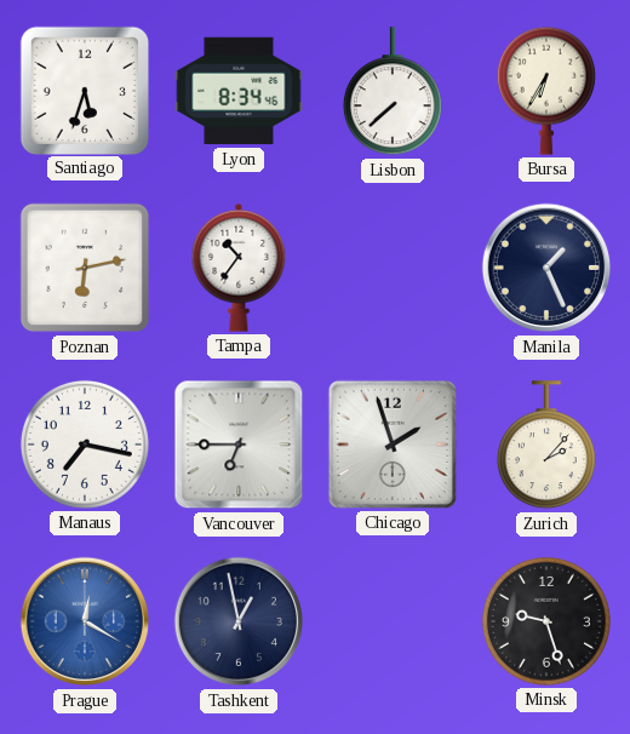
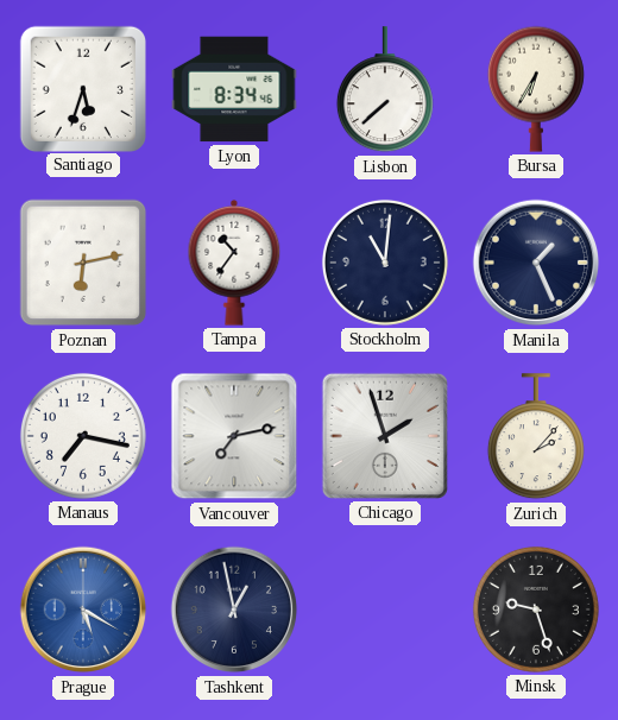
Stockholm: none -> 11:01 (385, 263)
Vancouver: 6:45 -> 7:13 (234, 436)
Prague: 12:20 -> 5:20 (83, 610)
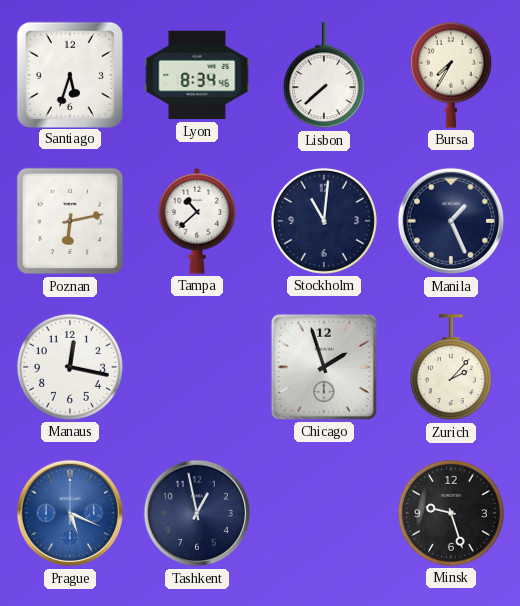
Bursa: 6:35 -> 7:35 (451, 75)
Tampa: 10:36 -> 10:38 (197, 221)
Manaus: 7:17 -> 12:17 (70, 367)
Vancouver: 7:13 -> none (234, 436)
Prague: 5:20 -> 5:19 (70, 513)
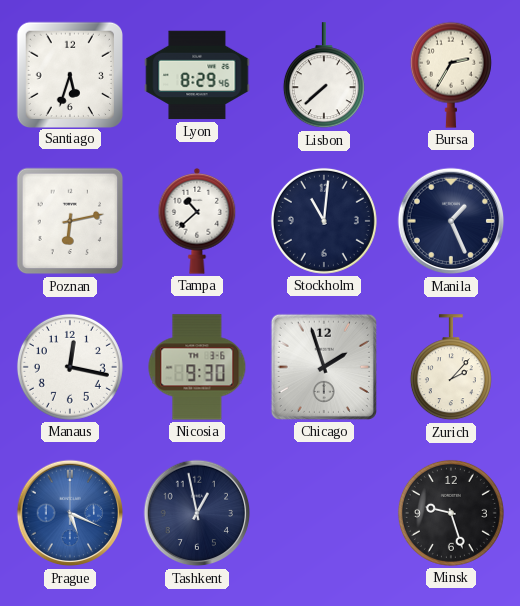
Lyon: 8:34 -> 8:29 (197, 75)
Bursa: 7:35 -> 2:35 (451, 75)
Nicosia: none -> 9:30 (197, 367)
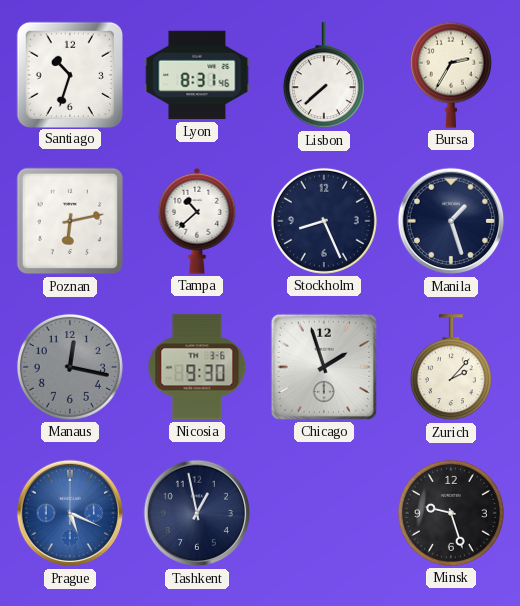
Santiago: 5:33 -> 10:33 (69, 74)
Lyon: 8:29 -> 8:31 (197, 75)
Stockholm: 11:01 -> 8:26 (324, 221)
Manila: 1:26 -> 1:27 (451, 221)
Manaus dial: white -> grey (70, 367)
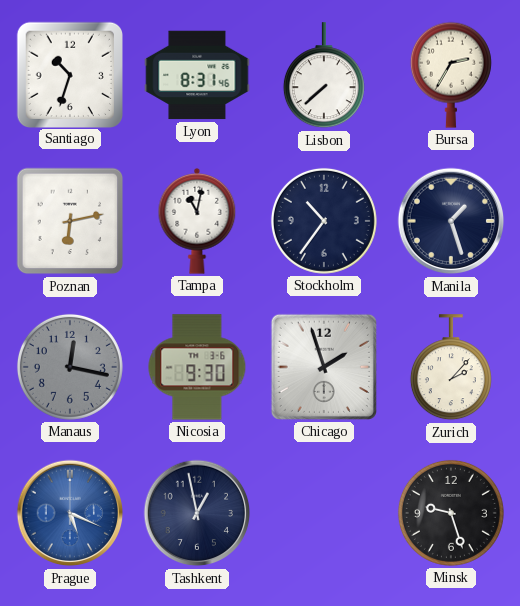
Tampa: 10:38 -> 11:02 (197, 221)
Stockholm: 8:26 -> 10:36 (324, 221)
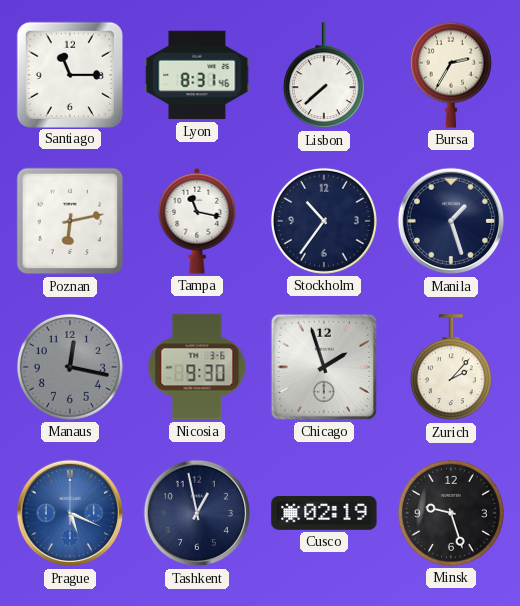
Santiago: 10:33 -> 11:15 (69, 74)
Tampa: 11:02 -> 11:17 (197, 221)
Cusco: none -> 02:19 (324, 514)
